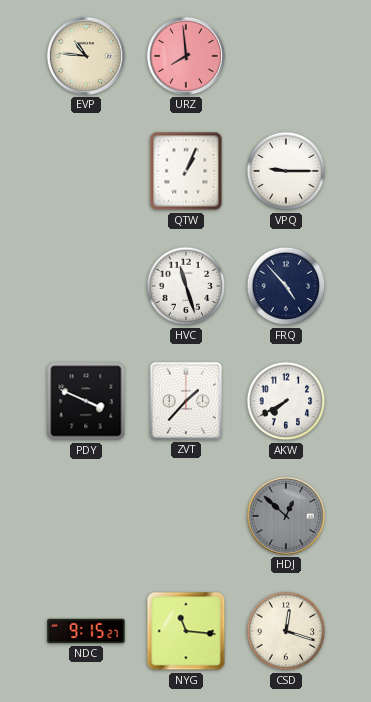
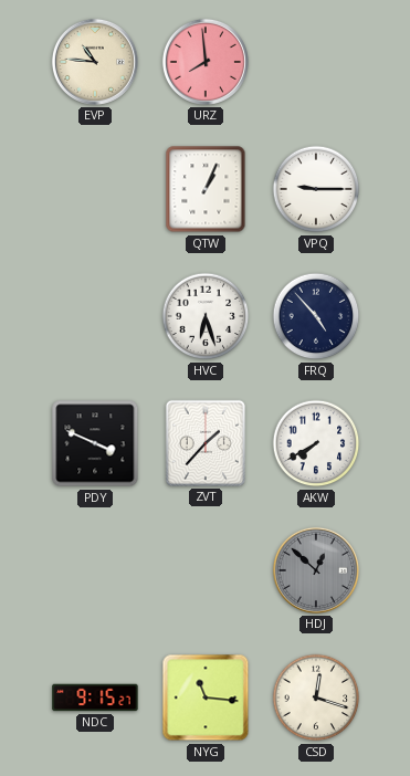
HVC: 11:27 -> 6:27 (206, 316)
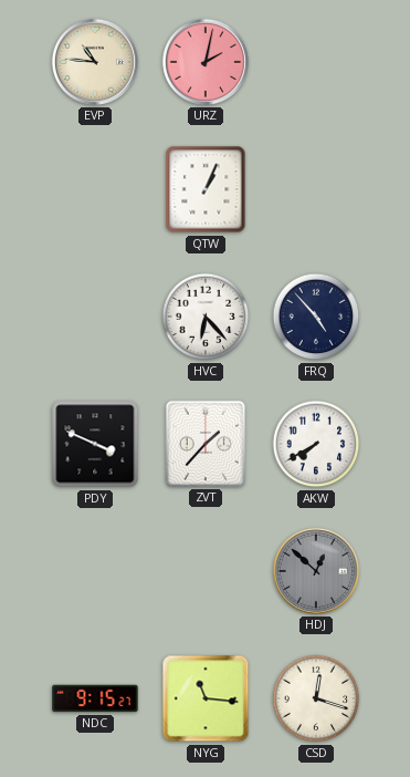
URZ: 7:59 -> 2:02 (206, 62)
VPQ: 9:15 -> none (316, 189)
HVC: 6:27 -> 6:23 (206, 317)
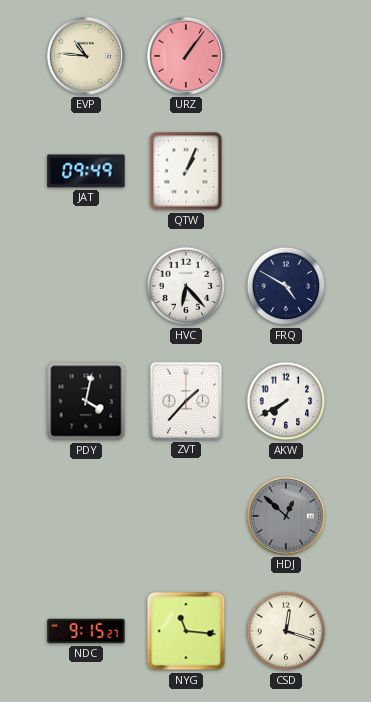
URZ: 2:02 -> 1:06 (186, 56)
JAT: none -> 09:49 (86, 171)
FRQ: 4:53 -> 4:50 (286, 286)
PDY: 3:49 -> 4:02 (86, 401)
